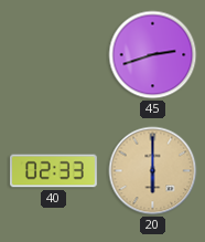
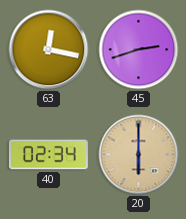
63: none -> 12:17 (49, 50)
40: 02:33 -> 02:34 (48, 155)
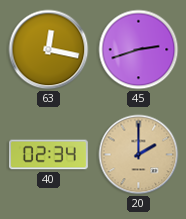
20: 6:00 -> 2:00 (139, 155)
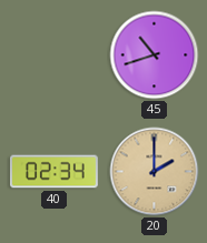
63: 12:17 -> none (49, 50)
45: 2:42 -> 10:42 (155, 55)
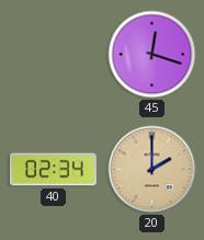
45: 10:42 -> 12:18 (152, 55)
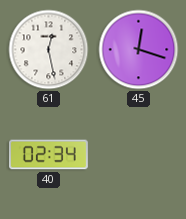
61: none -> 12:28 (49, 50)
20: 2:00 -> none (152, 170)
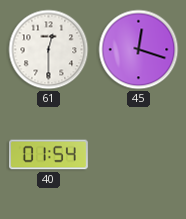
61: 12:28 -> 12:30 (49, 50)
40: 02:34 -> 01:54 (48, 155)
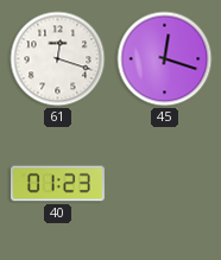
61: 12:30 -> 12:18 (58, 59)
40: 01:54 -> 01:23 (57, 184)
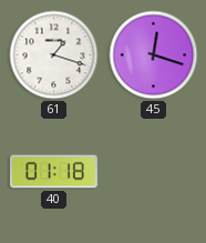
61: 12:18 -> 1:18 (54, 55)
40: 01:23 -> 01:18 (53, 172)
